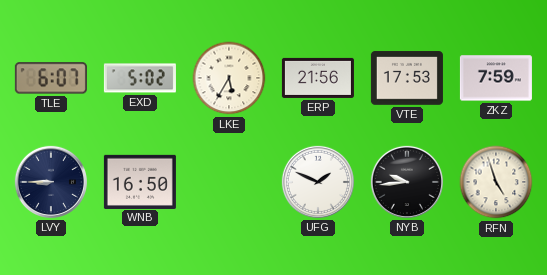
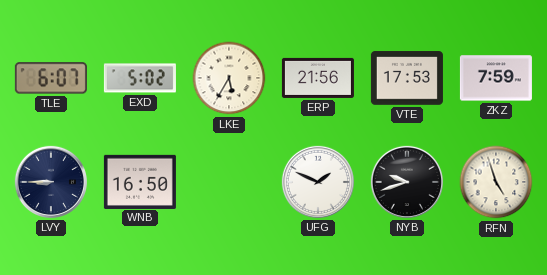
NYB: 9:44 -> 9:42 (407, 182)
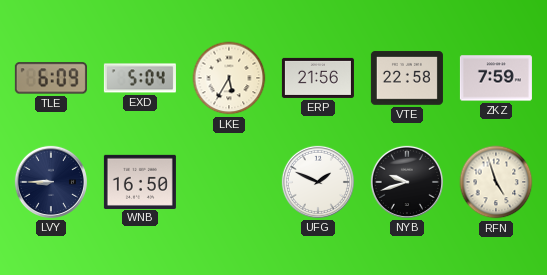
TLE: 6:07 -> 6:09 (51, 78)
EXD: 5:02 -> 5:04 (140, 78)
VTE: 17:53 -> 22:58 (407, 78)
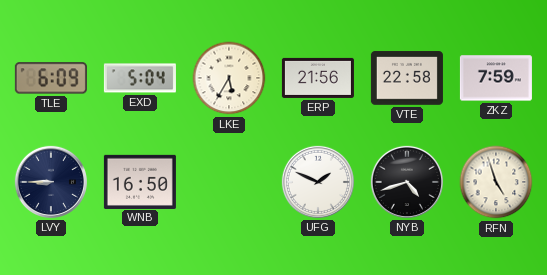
NYB: 9:42 -> 4:42 (407, 182)
